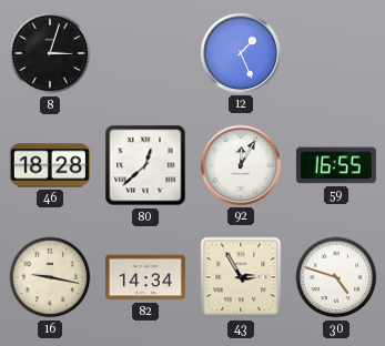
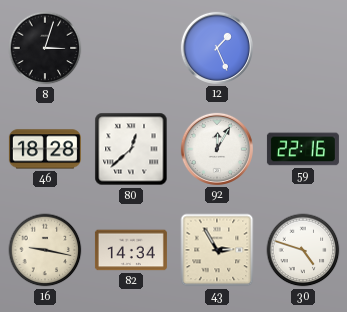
59: 16:55 -> 22:16 (303, 149)
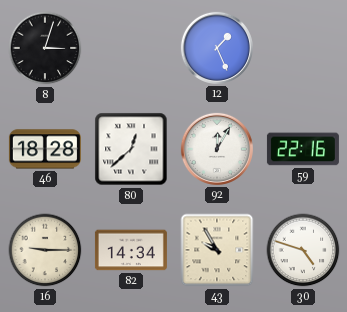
16: 9:17 -> 9:15 (45, 250)
43: 2:55 -> 9:55 (217, 250)
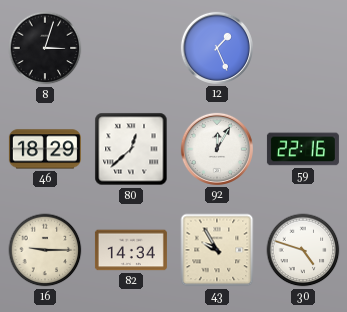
46: 18:28 -> 18:29 (45, 149)
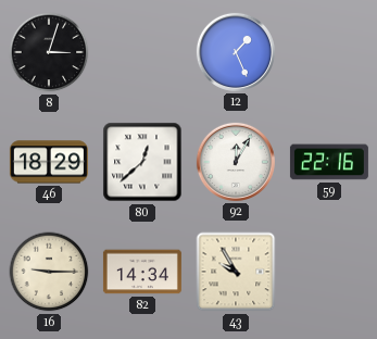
30: 4:48 -> none (303, 250)
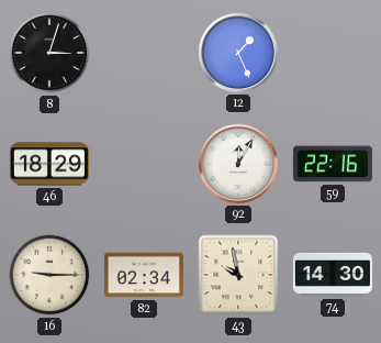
80: 12:38 -> none (142, 162)
82: 14:34 -> 02:34 (144, 275)
43: 9:55 -> 9:58 (238, 275)
74: none -> 14:30 (333, 275)
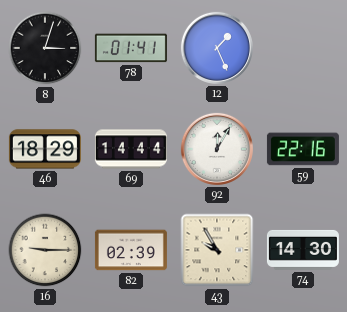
78: none -> 01:41 (131, 48)
69: none -> 14:44 (131, 149)
82: 02:34 -> 02:39 (131, 250)
43: 9:58 -> 9:55 (217, 250)
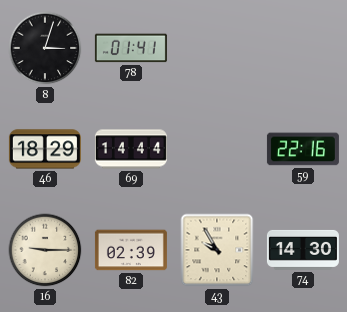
12: 1:26 -> none (217, 48)
92: 12:05 -> none (217, 149)
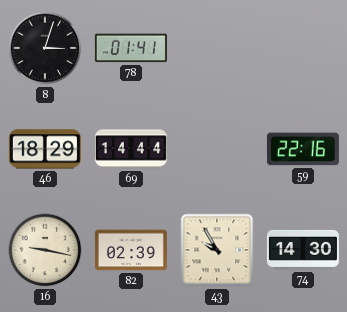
16: 9:15 -> 9:17 (45, 250)
